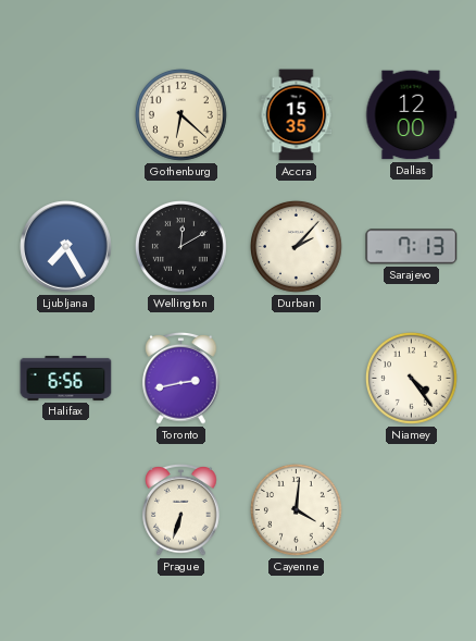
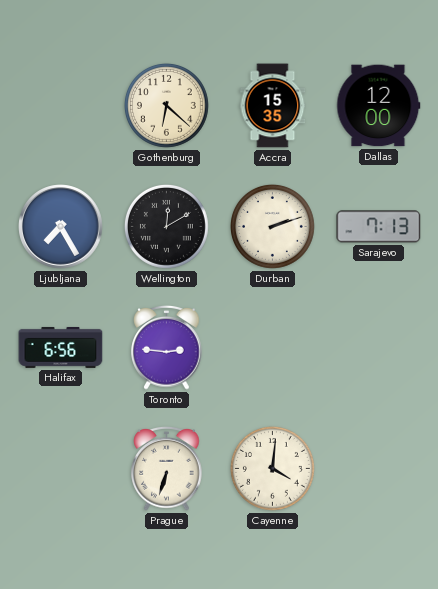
Durban: 2:07 -> 2:12 (272, 226)
Toronto: 2:43 -> 2:46 (167, 348)
Niamey: 4:24 -> none (411, 378)
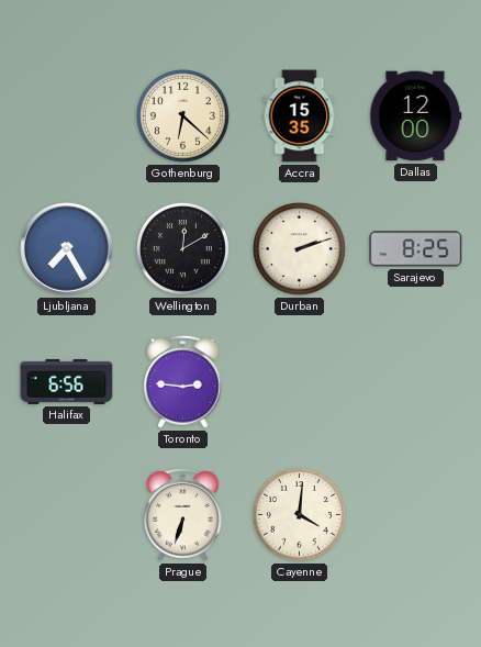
Sarajevo: 7:13 -> 8:25 (416, 249)
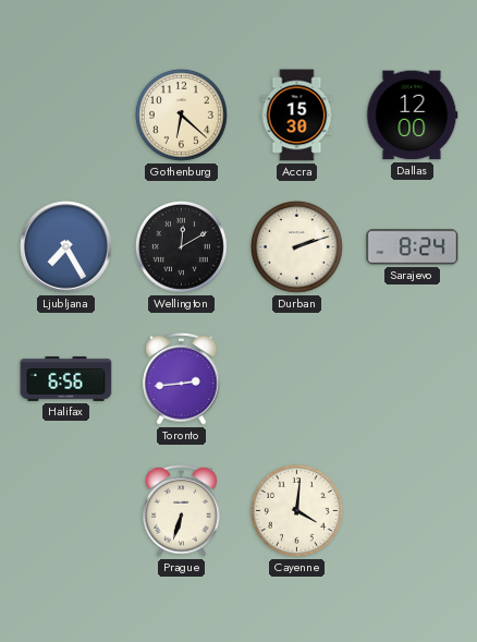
Accra: 15:35 -> 15:30 (297, 116)
Sarajevo: 8:25 -> 8:24 (413, 247)
Toronto: 2:46 -> 2:44 (182, 379)
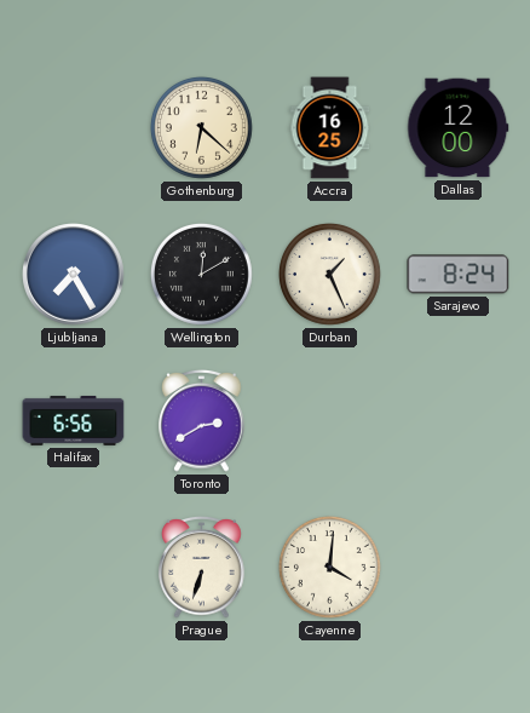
Accra: 15:30 -> 16:25 (330, 128)
Durban: 2:12 -> 1:26 (329, 274)
Toronto: 2:44 -> 2:40 (202, 421)
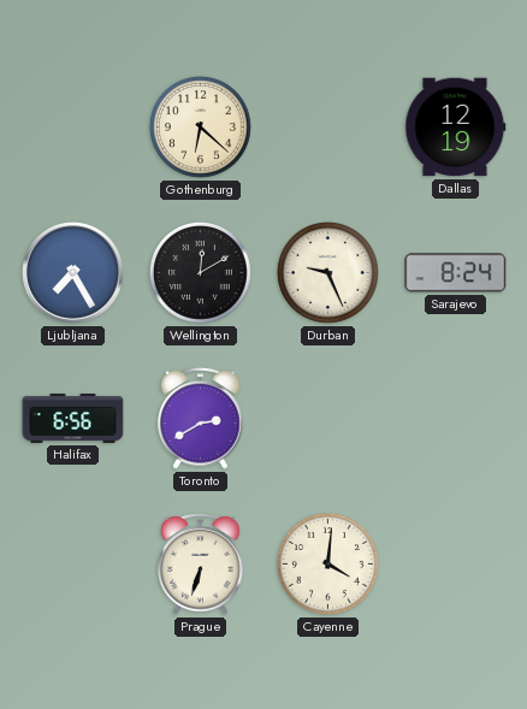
Accra: 16:25 -> none (330, 128)
Dallas: 12:00 -> 12:19 (456, 128)
Durban: 1:26 -> 9:26 (327, 272)
